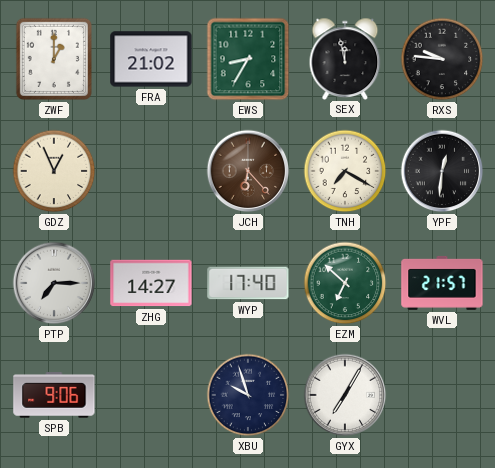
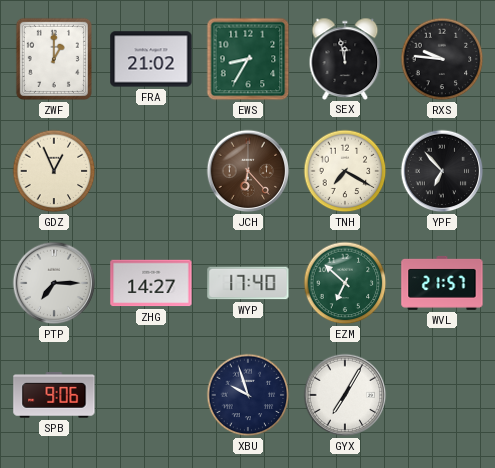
YPF: 12:31 -> 6:53 (442, 171)
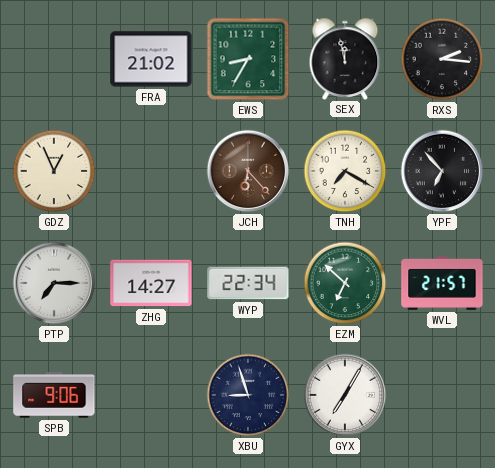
ZWF: 1:00 -> none (54, 59)
RXS: 9:46 -> 2:16 (442, 59)
WYP: 17:40 -> 22:34 (248, 283)
XBU: 9:57 -> 8:57 (248, 395)
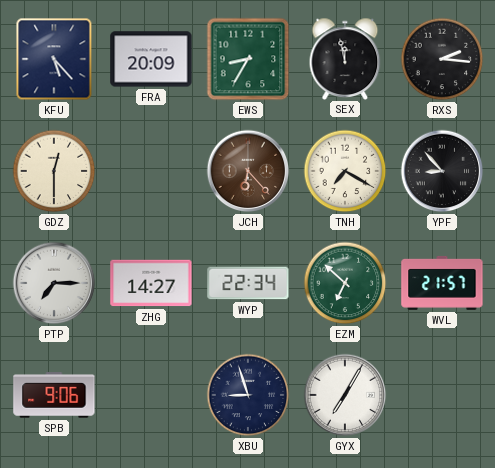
KFU: none -> 5:23 (54, 59)
FRA: 21:02 -> 20:09 (151, 59)
GDZ: 12:56 -> 12:30 (54, 171)
YPF: 6:53 -> 8:53 (442, 171)
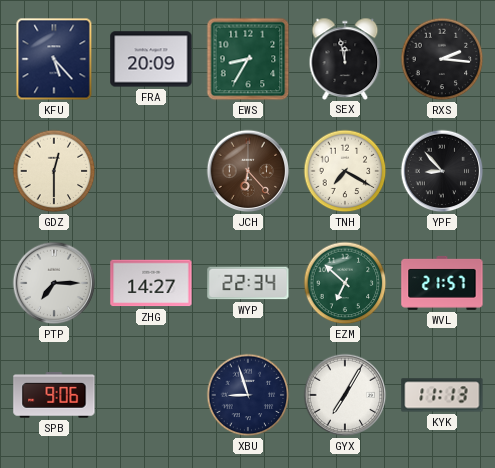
KYK: none -> 11:13 (442, 395)
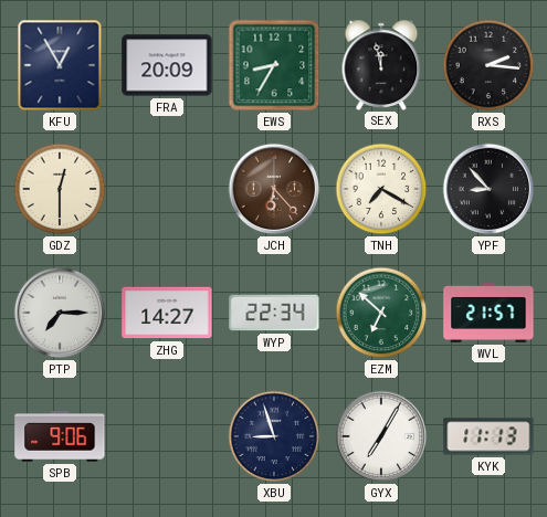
KFU: 5:23 -> 12:55 (60, 65)
